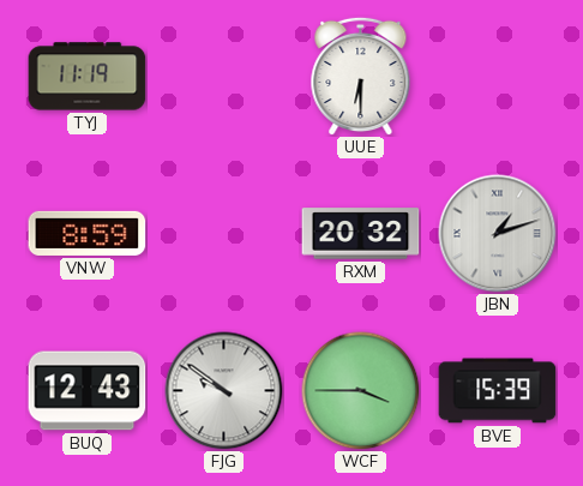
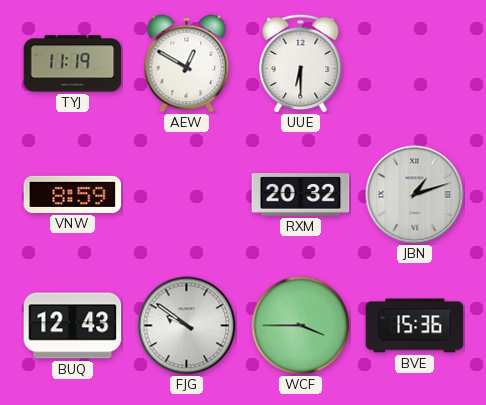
AEW: none -> 12:50 (187, 64)
BVE: 15:39 -> 15:36 (415, 326)
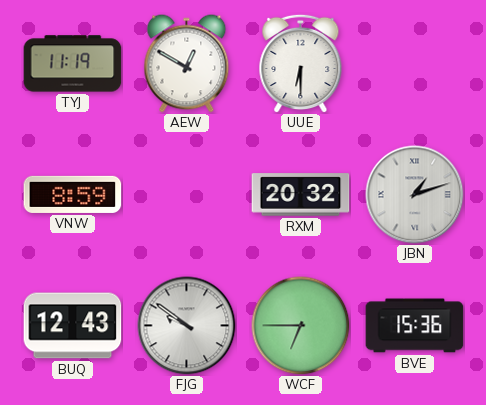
WCF: 3:45 -> 6:45 (301, 326)
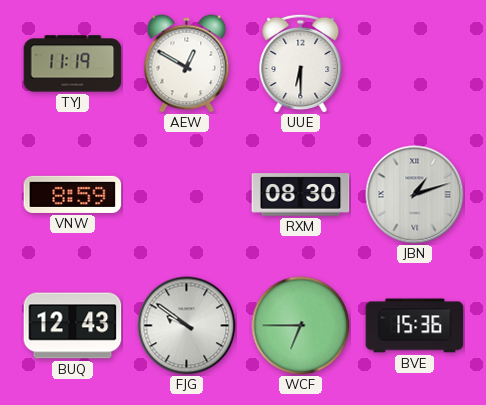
RXM: 20:32 -> 08:30 (301, 195)
